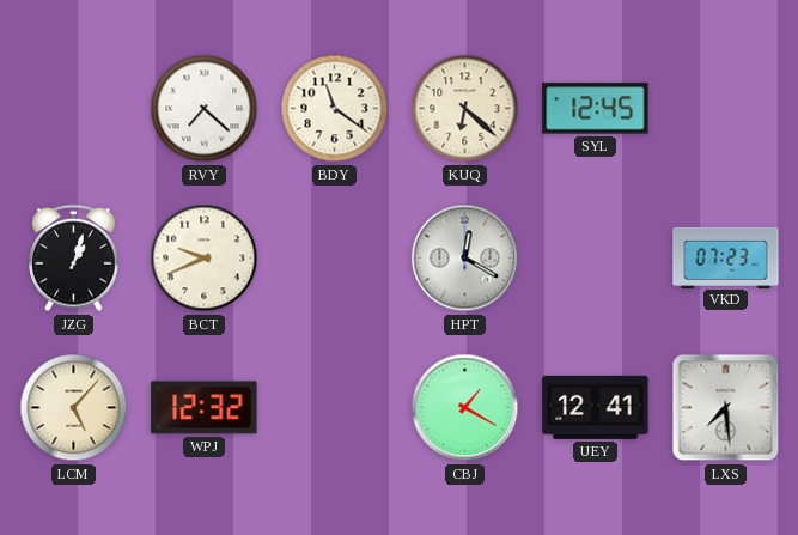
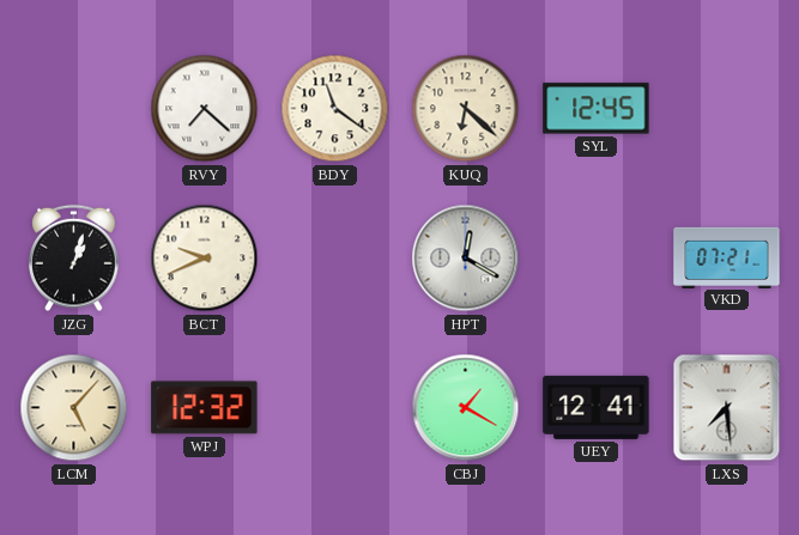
VKD: 07:23 -> 07:21 (727, 257)
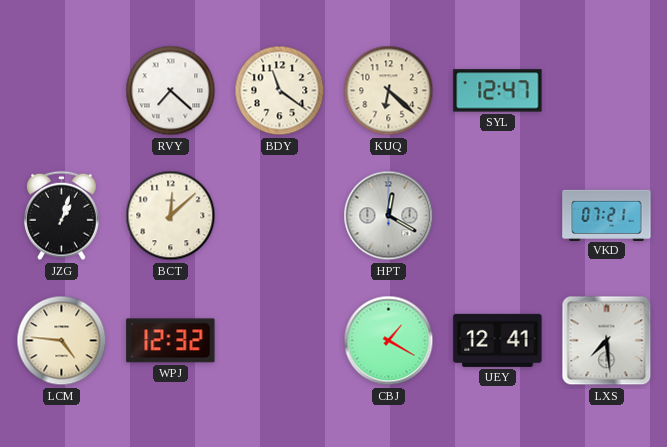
SYL: 12:45 -> 12:47 (498, 91)
BCT: 9:41 -> 12:08 (171, 216)
LCM: 5:07 -> 4:46 (62, 341)
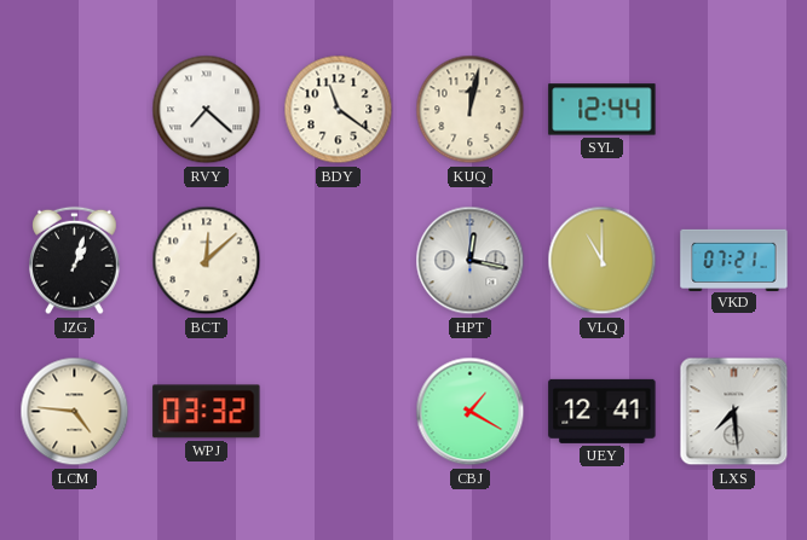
KUQ: 6:22 -> 12:02 (471, 110)
SYL: 12:47 -> 12:44 (603, 110)
HPT: 12:20 -> 12:17 (471, 261)
VLQ: none -> 11:00 (603, 261)
WPJ: 12:32 -> 03:32 (207, 412)
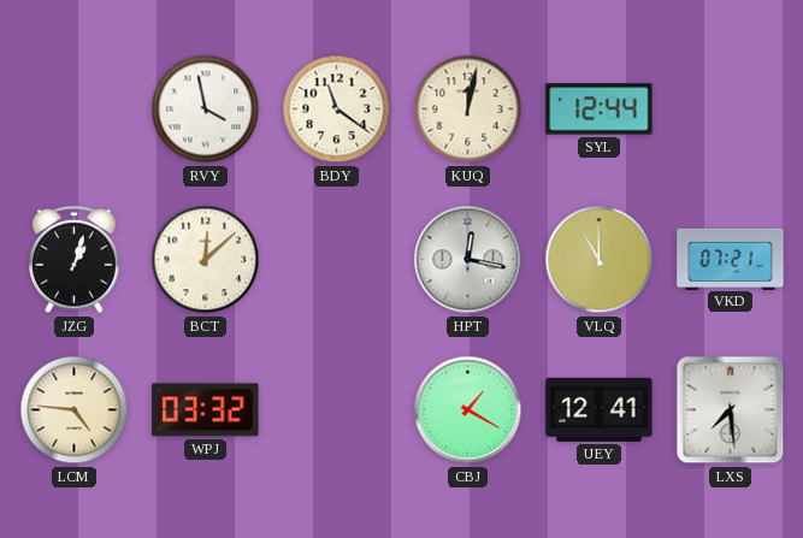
RVY: 7:22 -> 3:58 (206, 110)
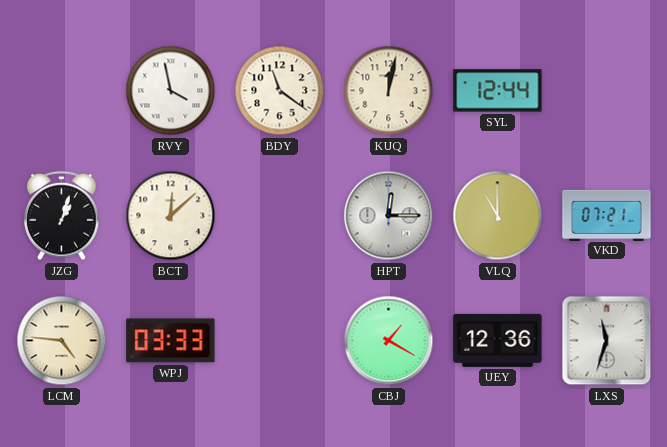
HPT: 12:17 -> 12:15 (389, 216)
WPJ: 03:32 -> 03:33 (171, 341)
UEY: 12:41 -> 12:36 (498, 340)
LXS: 7:29 -> 11:33 (607, 341)
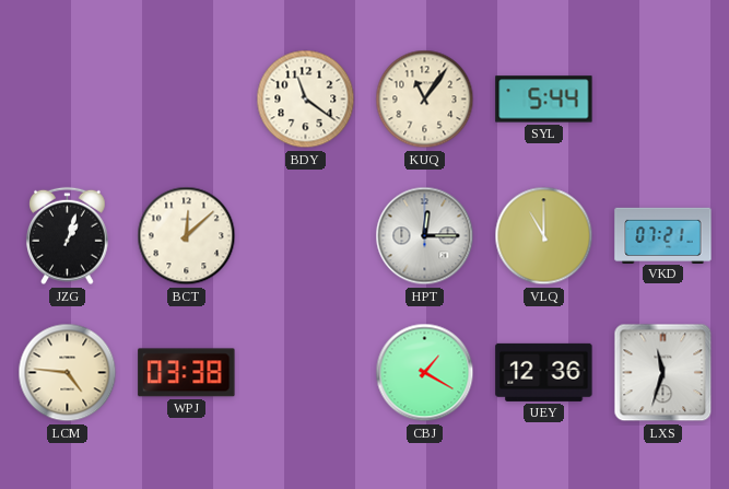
RVY: 3:58 -> none (171, 91)
KUQ: 12:02 -> 11:06 (425, 100)
SYL: 12:44 -> 5:44 (544, 100)
WPJ: 03:33 -> 03:38 (187, 373)
